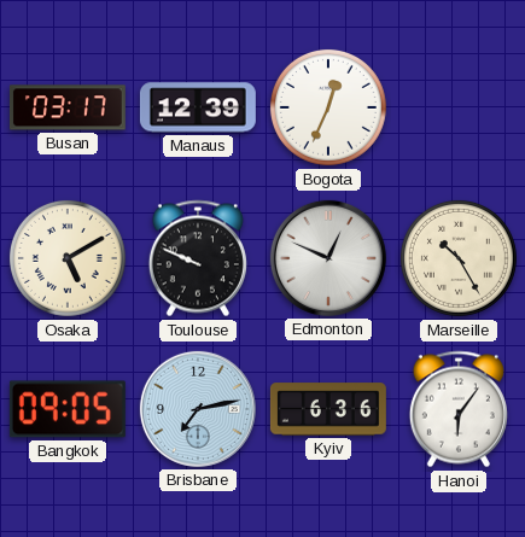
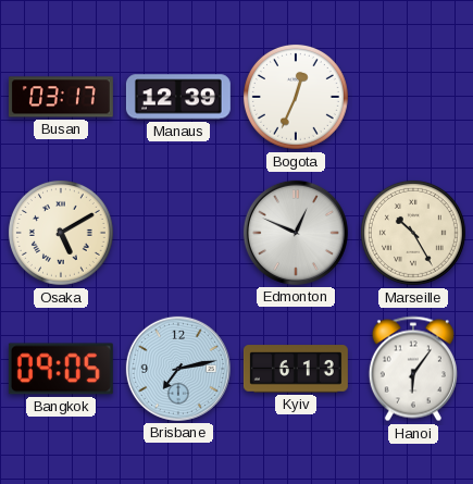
Toulouse: 9:49 -> none (198, 258)
Kyiv: 6:36 -> 6:13 (296, 369)
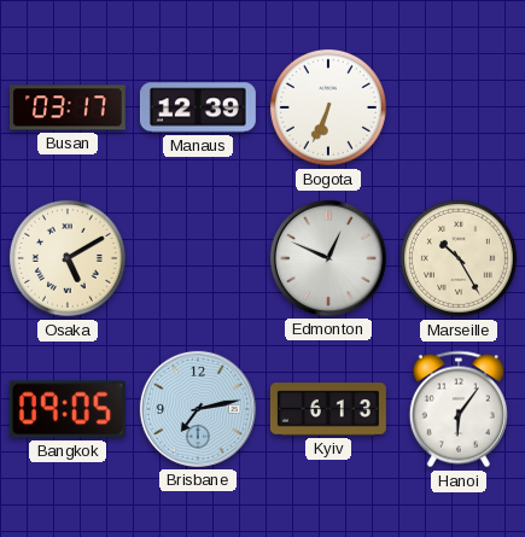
Bogota: 12:34 -> 6:34 (328, 107)
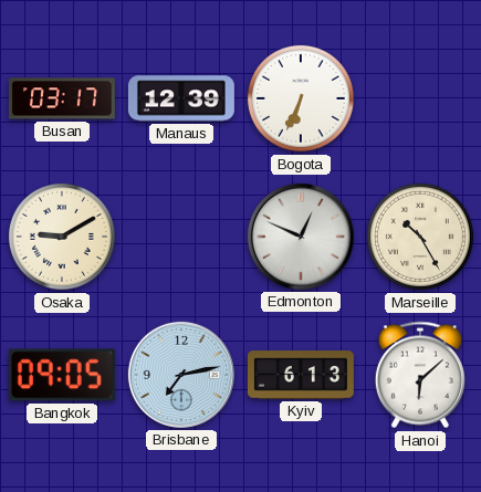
Osaka: 5:10 -> 9:10 (62, 237)
Hanoi: 6:06 -> 6:08 (420, 375)
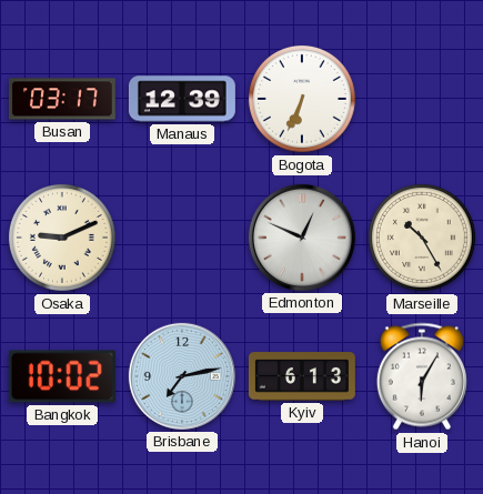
Osaka: 9:10 -> 9:11 (62, 238)
Bangkok: 09:05 -> 10:02 (62, 376)
Hanoi: 6:08 -> 6:05 (422, 376)
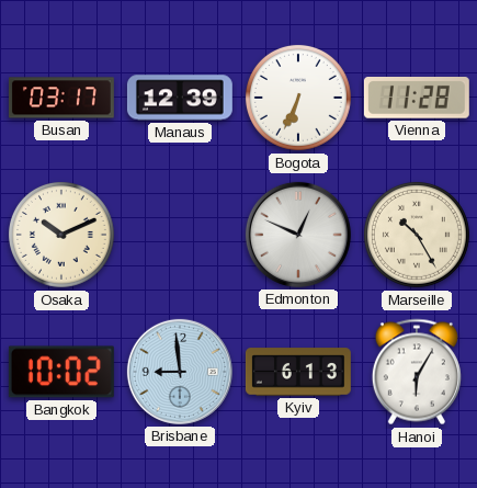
Vienna: none -> 11:28 (417, 99)
Osaka: 9:11 -> 10:11 (61, 235)
Brisbane: 7:13 -> 8:59 (180, 372)
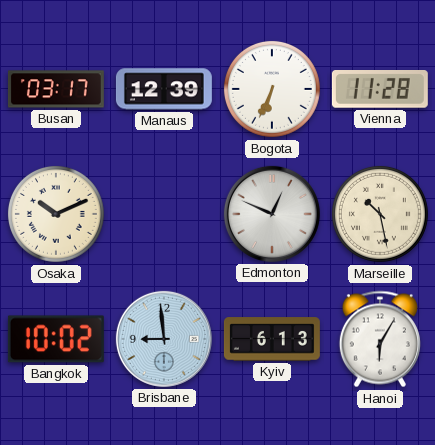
Marseille: 10:25 -> 10:28 (380, 214)
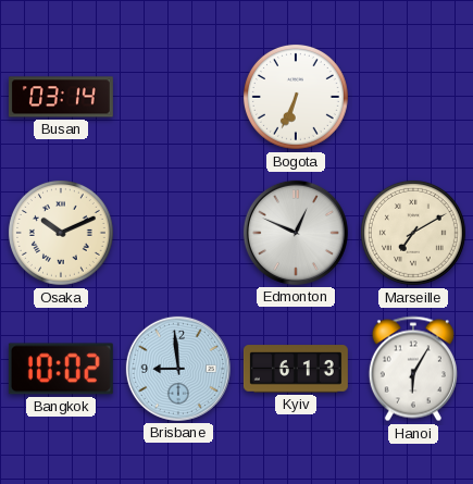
Busan: 03:17 -> 03:14 (61, 97)
Manaus: 12:39 -> none (164, 89)
Vienna: 11:28 -> none (380, 90)
Marseille: 10:28 -> 7:10 (413, 233)
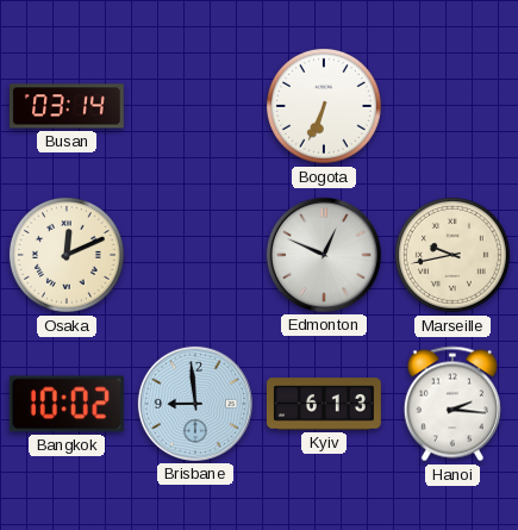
Osaka: 10:11 -> 12:11 (67, 255)
Marseille: 7:10 -> 9:43 (453, 255)
Hanoi: 6:05 -> 2:16 (453, 404)
